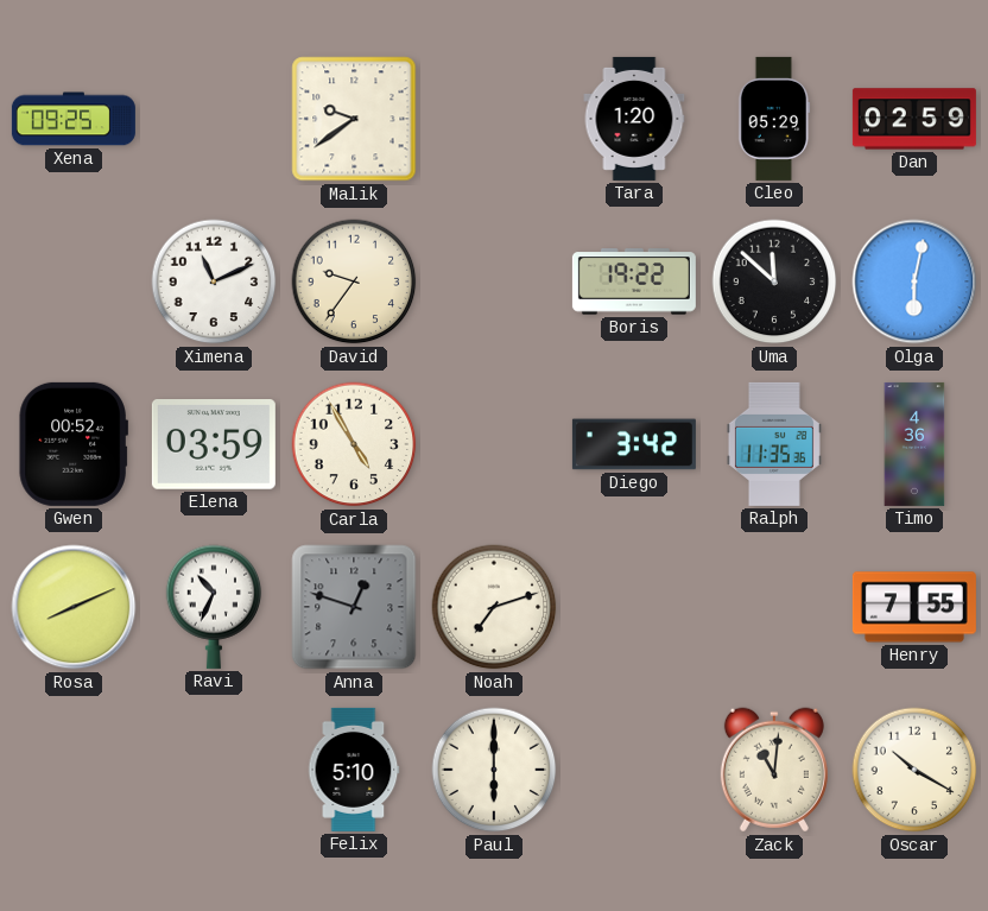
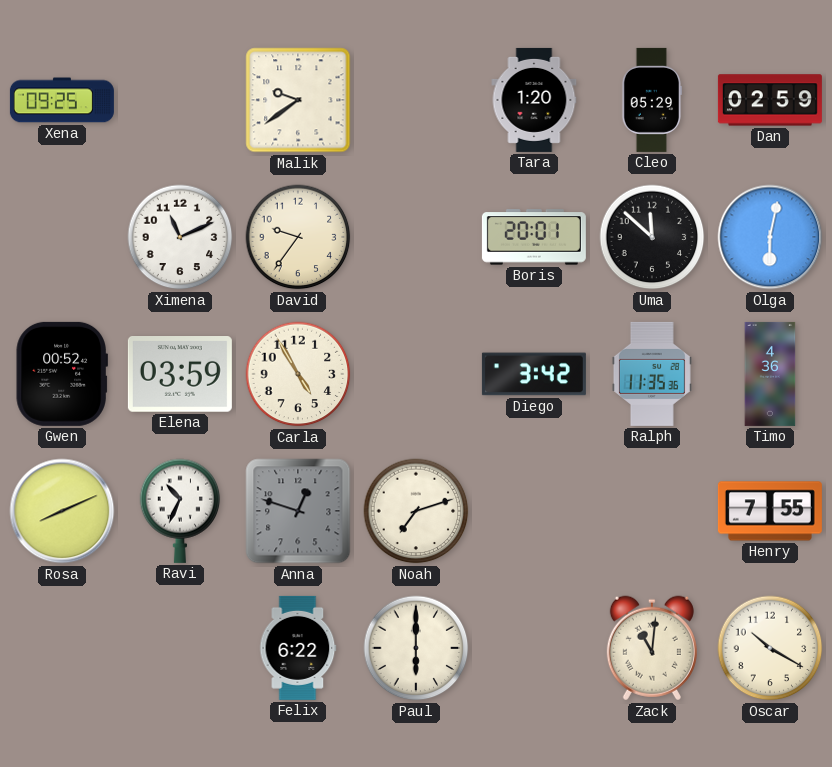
Boris: 19:22 -> 20:01 (534, 237)
Felix: 5:10 -> 6:22 (298, 648)
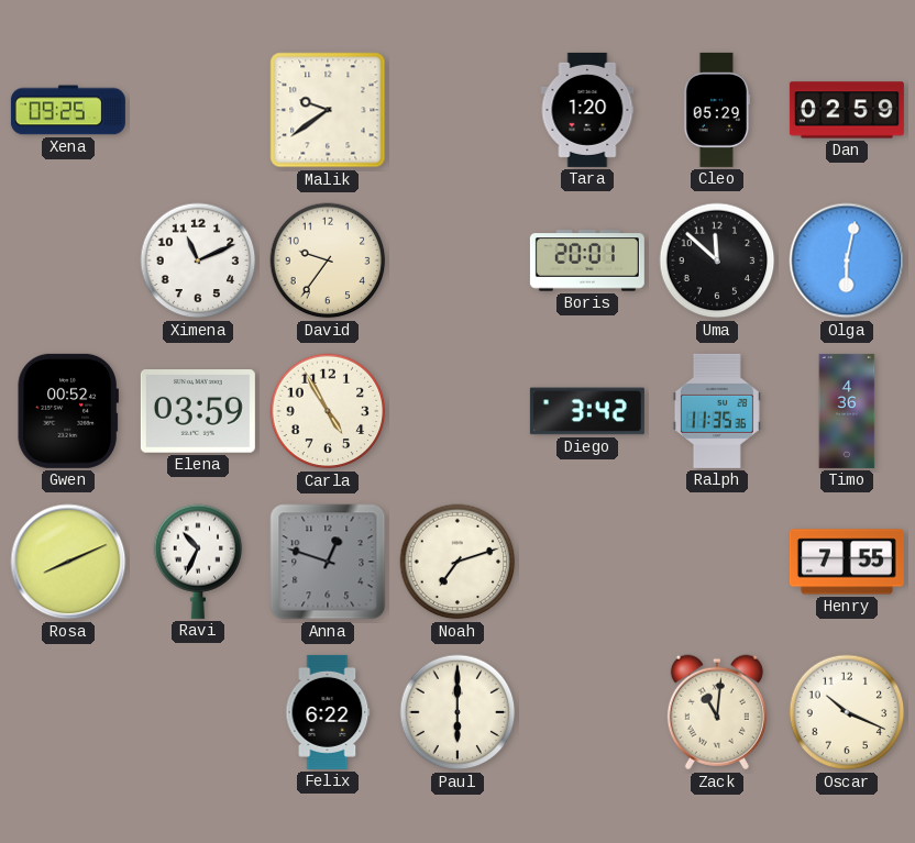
Oscar: 10:20 -> 10:19 (847, 712)
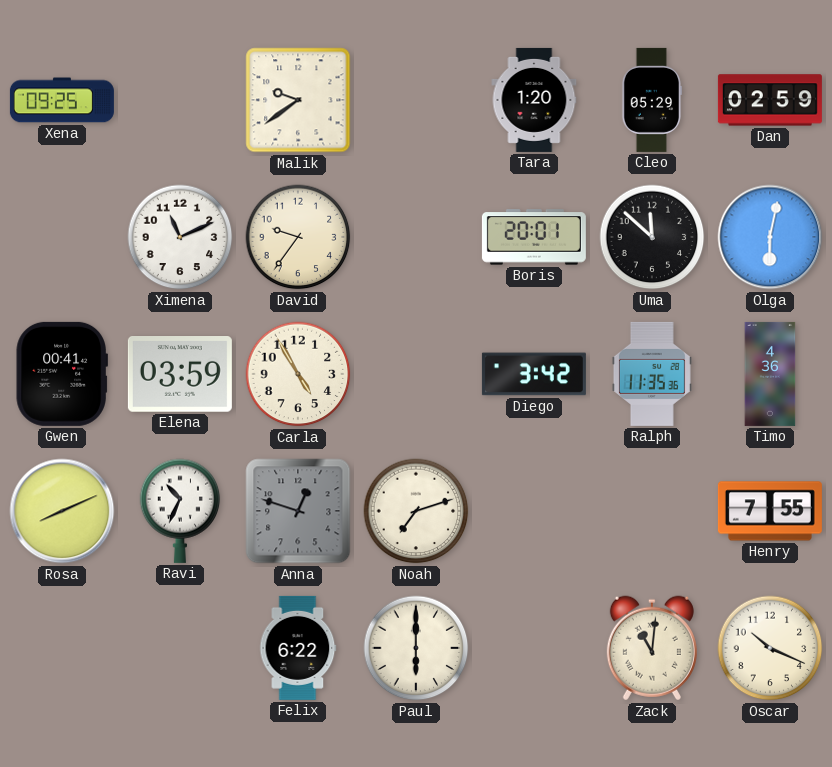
Gwen: 00:52 -> 00:41 (62, 374)
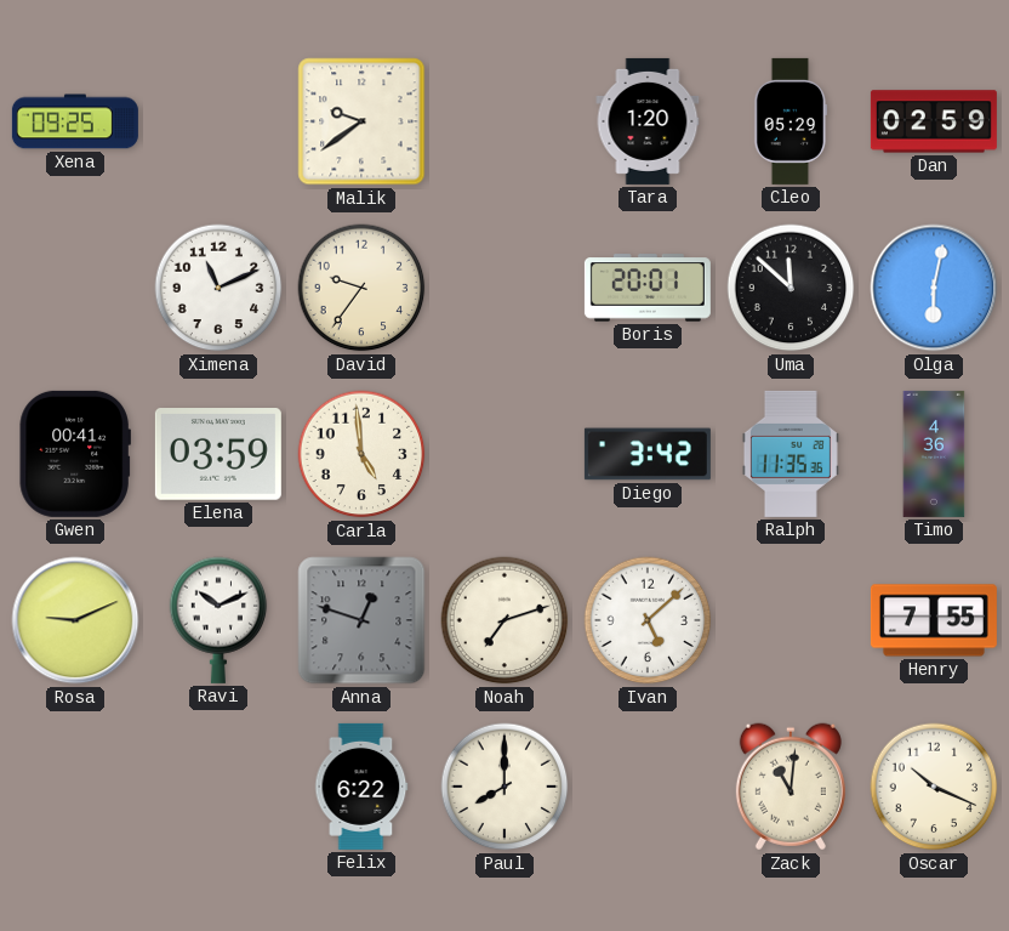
Carla: 4:55 -> 4:59 (361, 454)
Rosa: 8:11 -> 9:11 (75, 620)
Ravi: 10:34 -> 10:11 (218, 620)
Ivan: none -> 5:08 (648, 620)
Paul: 6:00 -> 8:00 (504, 787)
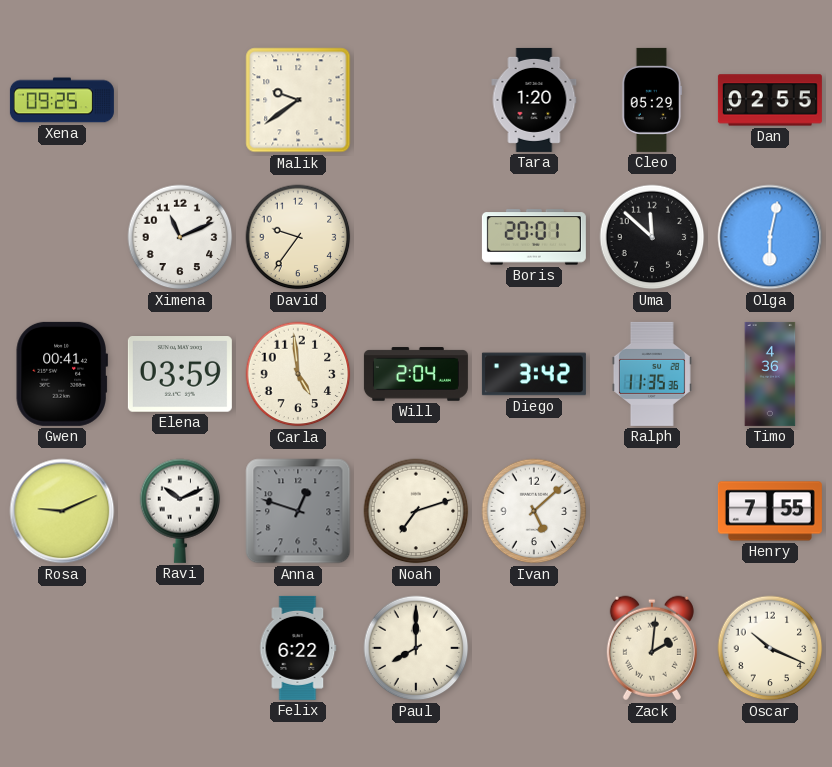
Dan: 02:59 -> 02:55 (770, 100)
Will: none -> 2:04 (416, 374)
Zack: 11:01 -> 2:01 (652, 648)
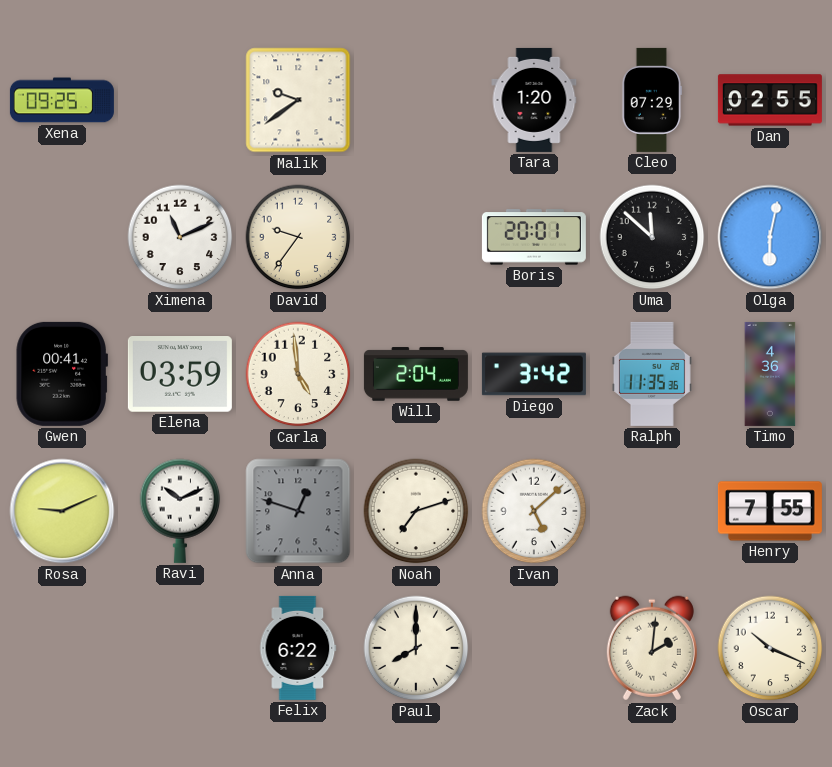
Cleo: 05:29 -> 07:29 (652, 100)
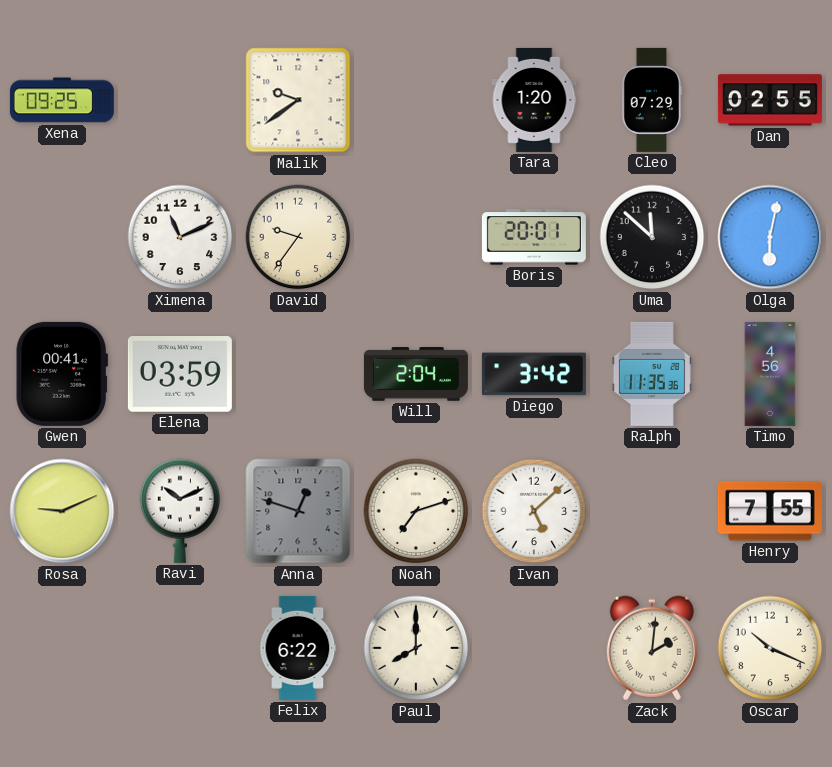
Carla: 4:59 -> none (298, 374)
Timo: 4:36 -> 4:56 (770, 374)
